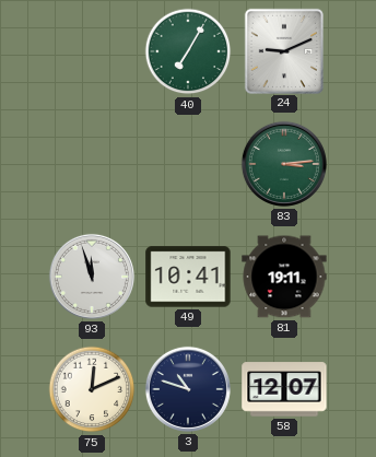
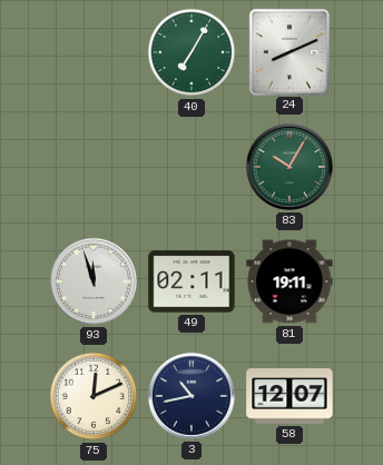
24: 9:11 -> 8:11 (289, 51)
83: 3:14 -> 10:05 (289, 167)
49: 10:41 -> 02:11 (191, 281)
3: 10:48 -> 10:43 (191, 396)
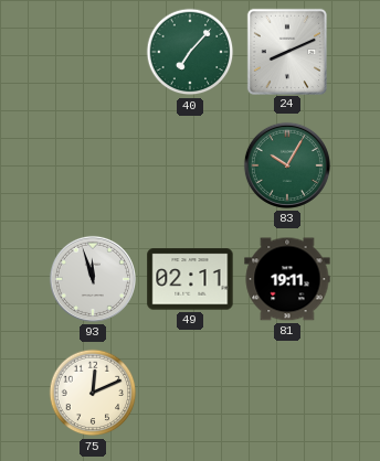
40: 7:05 -> 7:07 (190, 52)
3: 10:43 -> none (191, 396)
58: 12:07 -> none (289, 396)
